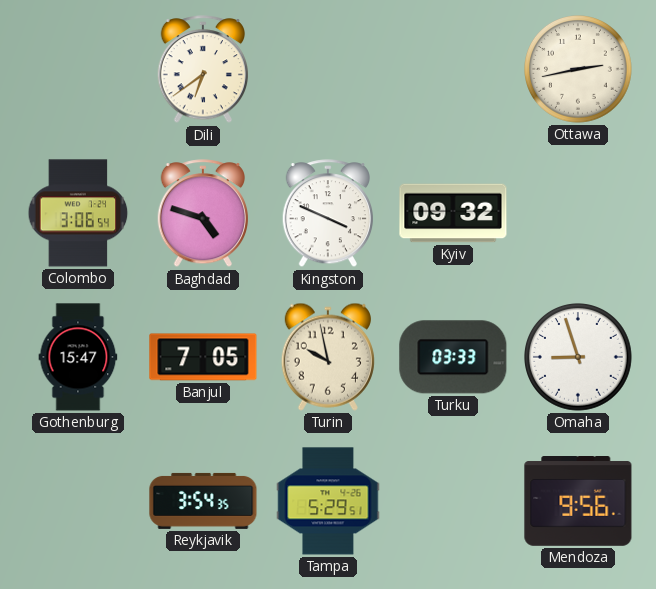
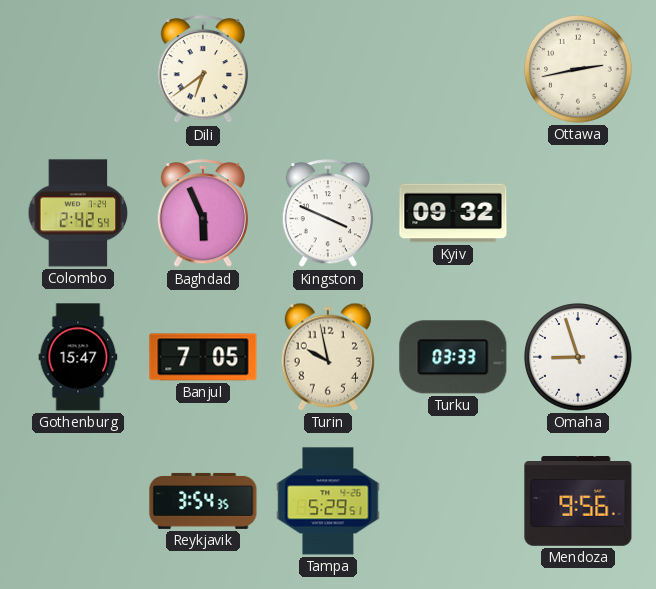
Colombo: 3:06 -> 2:42 (78, 213)
Baghdad: 4:48 -> 5:56 (202, 214)
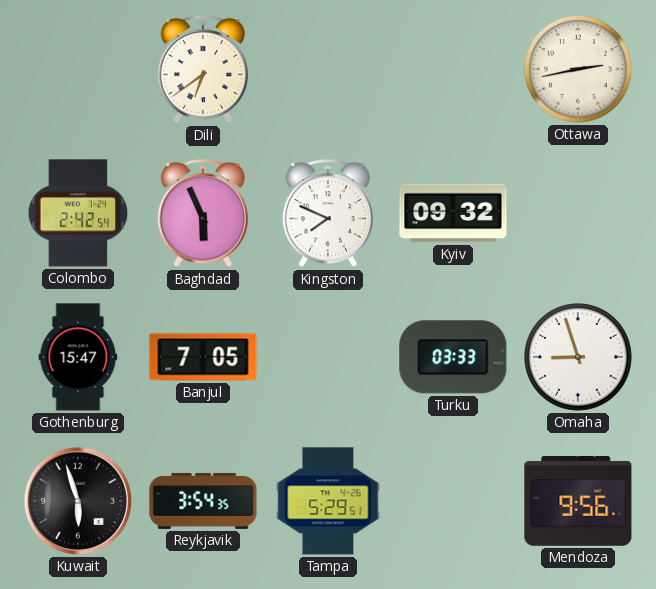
Kingston: 3:49 -> 7:49 (327, 214)
Turin: 9:58 -> none (328, 357)
Kuwait: none -> 5:57 (78, 501)
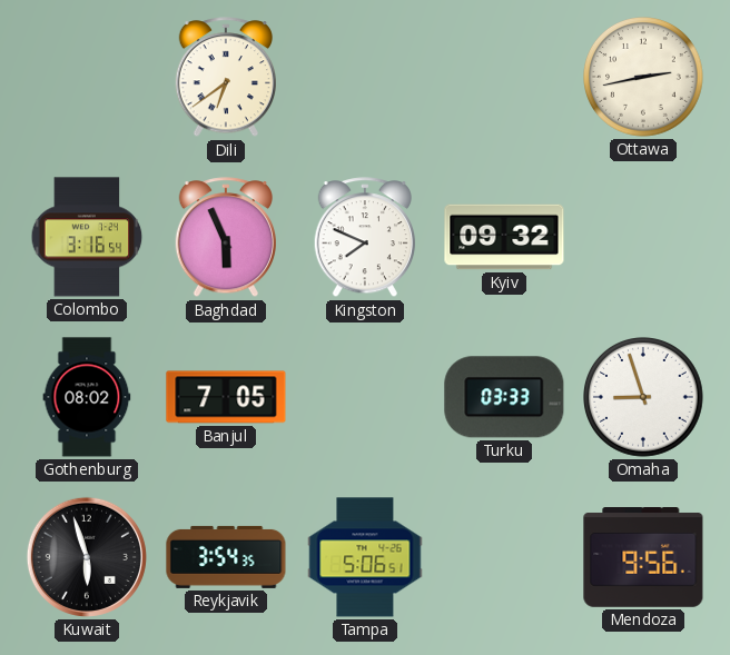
Colombo: 2:42 -> 3:16 (87, 237)
Gothenburg: 15:47 -> 08:02 (87, 397)
Tampa: 5:29 -> 5:06 (365, 557)
